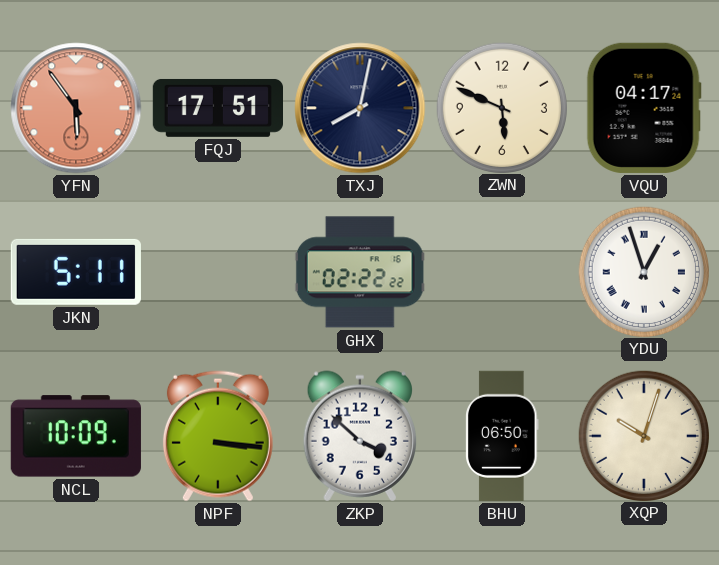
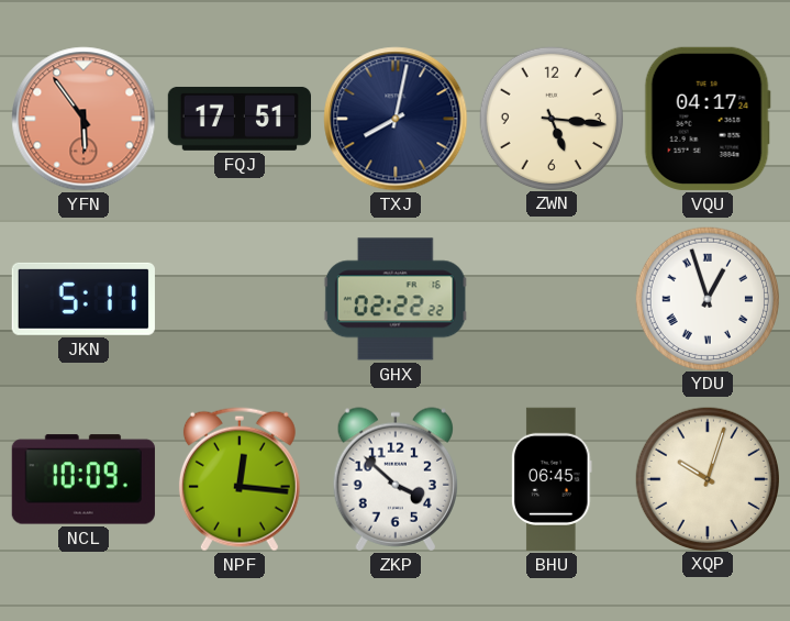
ZWN: 5:49 -> 5:16 (550, 118)
NPF: 3:16 -> 12:16 (240, 479)
BHU: 06:50 -> 06:45 (552, 479)
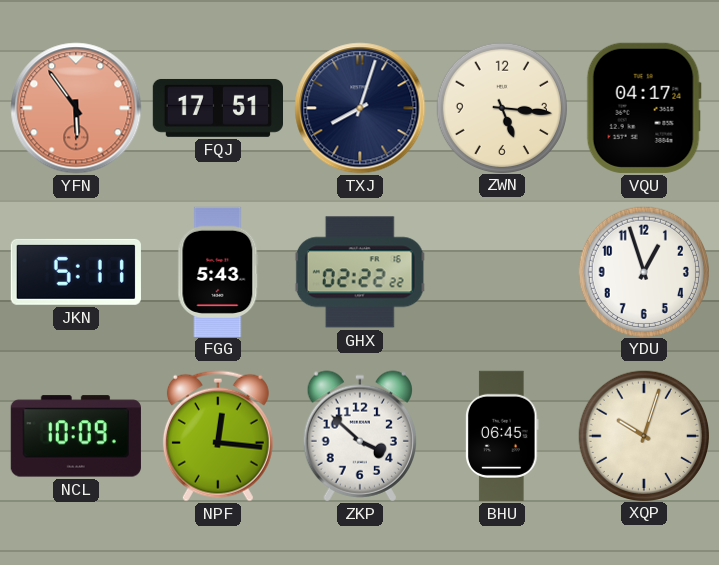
TXJ: 8:02 -> 8:03 (360, 108)
FGG: none -> 5:43 (218, 271)
YDU numerals: Roman -> Arabic (643, 271)
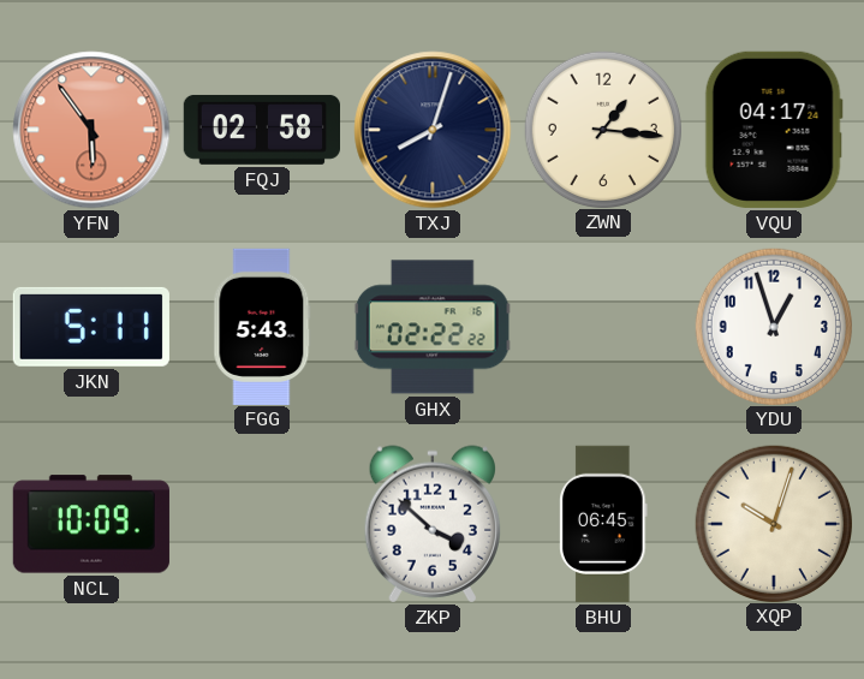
FQJ: 17:51 -> 02:58 (261, 130)
ZWN: 5:16 -> 1:16 (602, 129)
NPF: 12:16 -> none (218, 436)
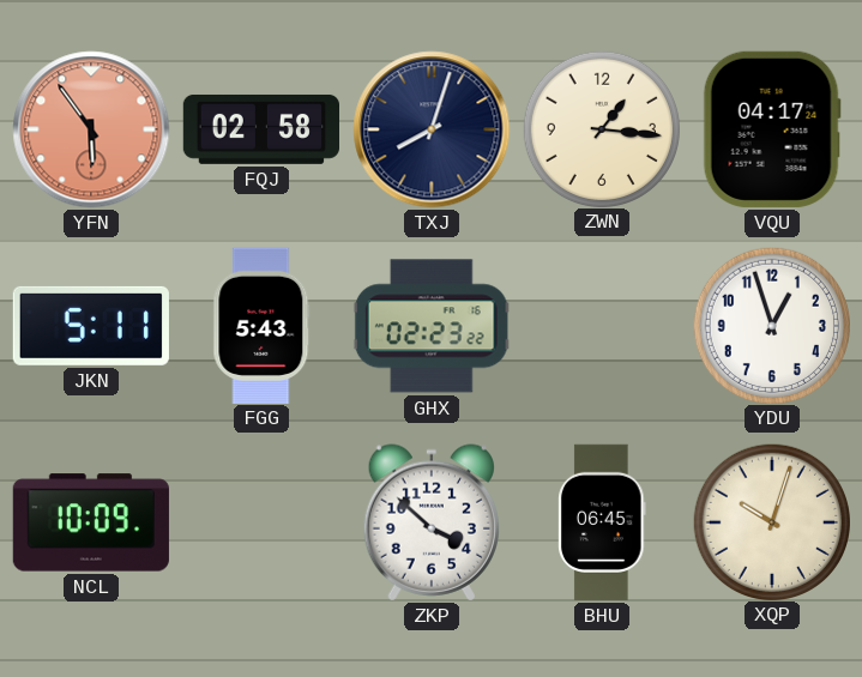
GHX: 02:22 -> 02:23 (432, 326)
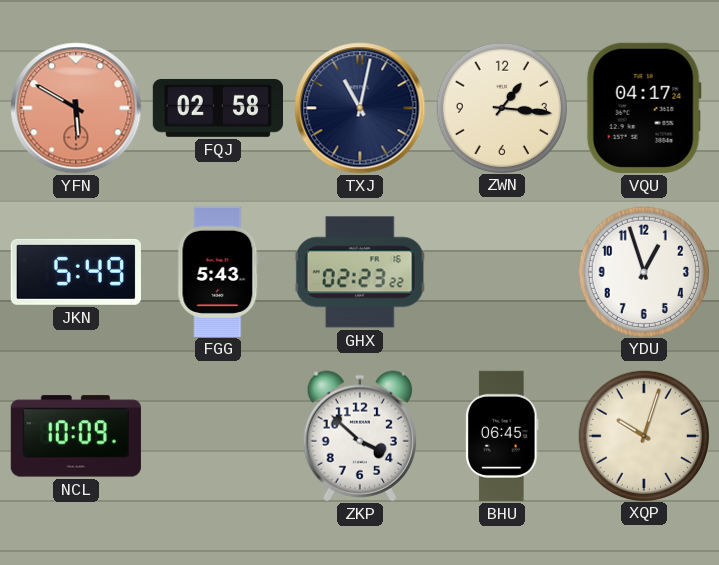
YFN: 5:54 -> 5:50 (76, 108)
TXJ: 8:03 -> 11:02 (360, 108)
JKN: 5:11 -> 5:49 (76, 272)
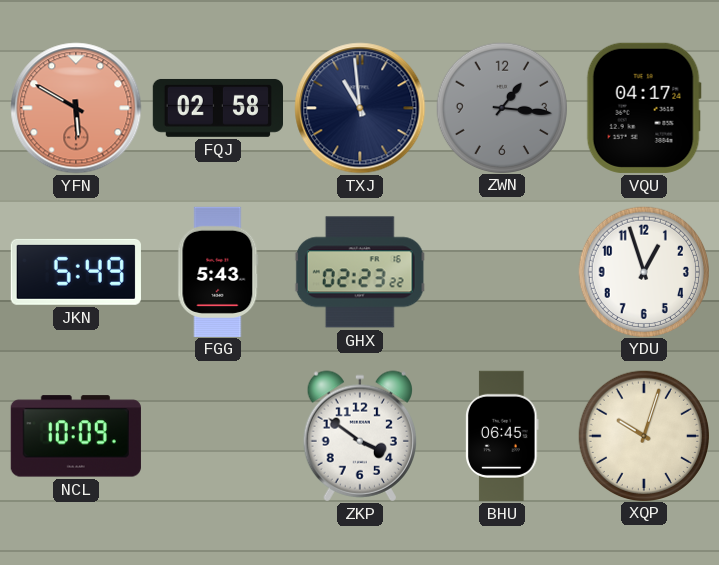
TXJ: 11:02 -> 10:59 (360, 108)
ZWN dial: cream -> grey (501, 107)
ZKP: 3:52 -> 3:51 (359, 436)
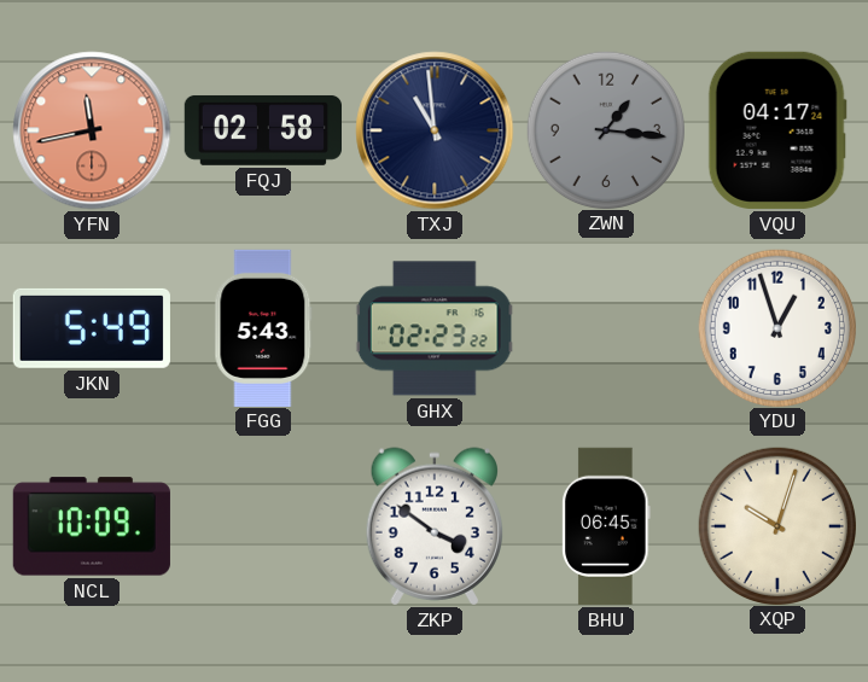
YFN: 5:50 -> 11:43 (92, 130)
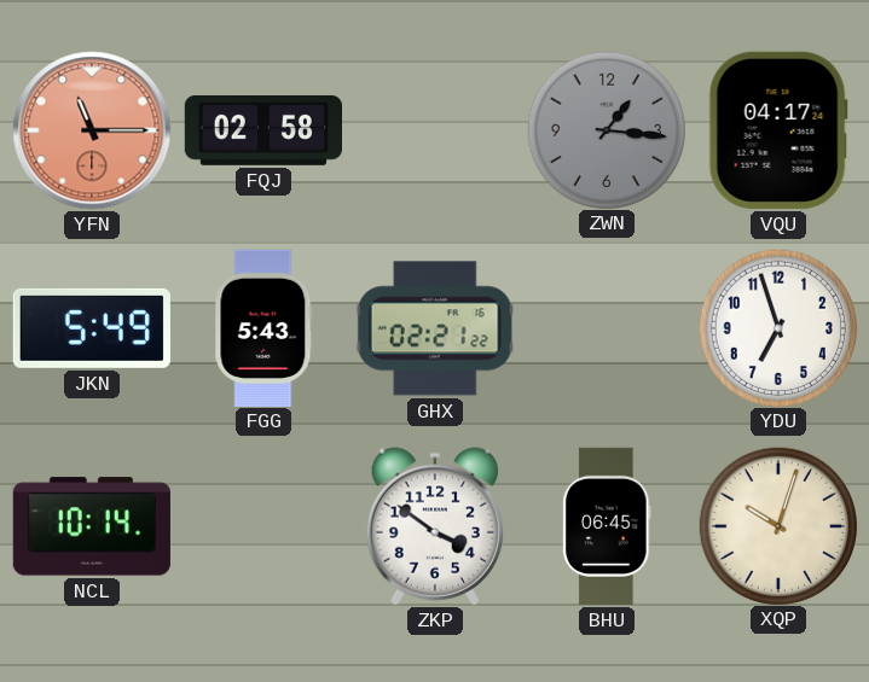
YFN: 11:43 -> 11:15 (92, 130)
TXJ: 10:59 -> none (435, 130)
GHX: 02:23 -> 02:21 (435, 328)
YDU: 12:57 -> 6:57 (777, 327)
NCL: 10:09 -> 10:14 (92, 526)
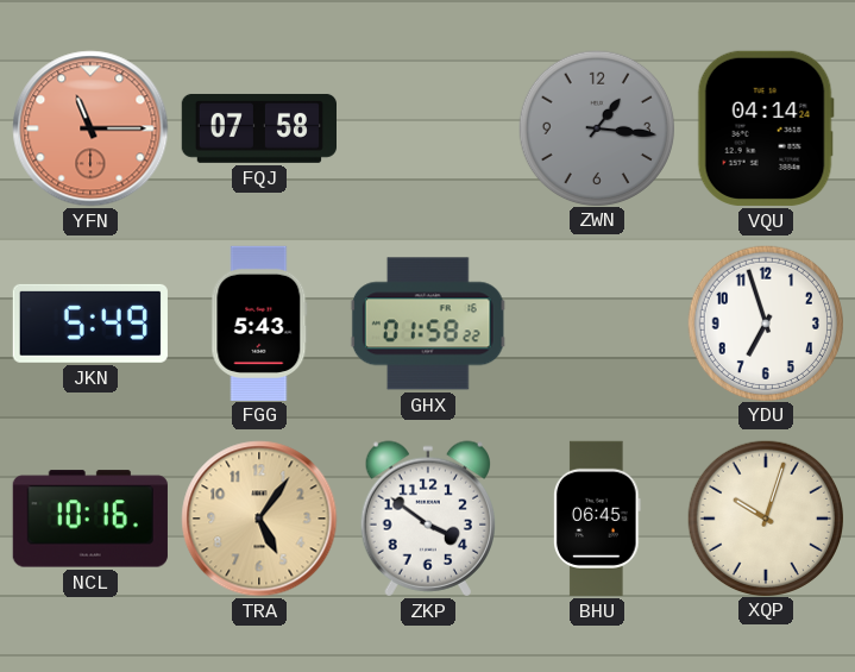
FQJ: 02:58 -> 07:58 (258, 128)
VQU: 04:17 -> 04:14 (766, 128)
GHX: 02:21 -> 01:58 (428, 324)
NCL: 10:14 -> 10:16 (90, 519)
TRA: none -> 5:06 (259, 519)
